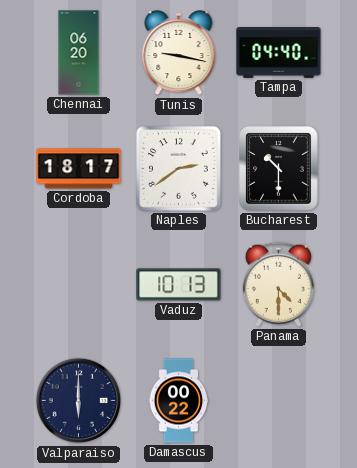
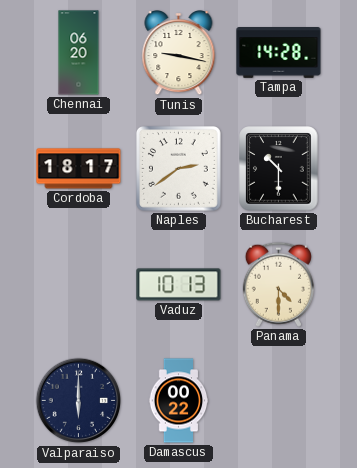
Tampa: 04:40 -> 14:28 (279, 53)
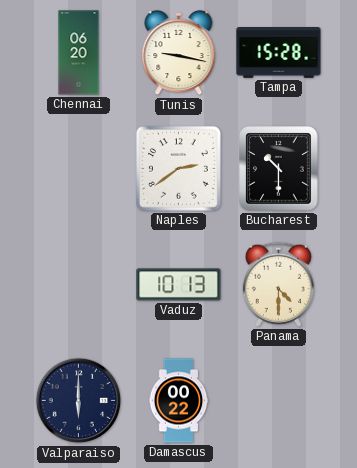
Tampa: 14:28 -> 15:28 (279, 53)
Cordoba: 18:17 -> none (79, 169)
